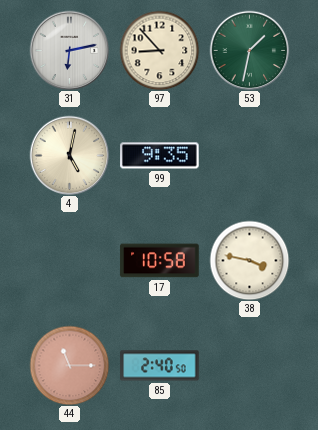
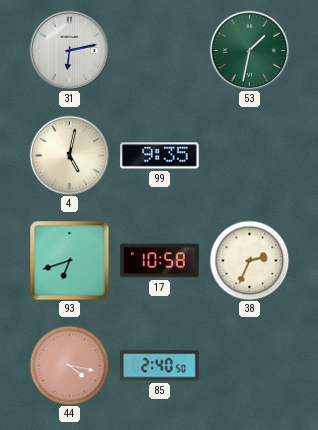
97: 8:53 -> none (159, 50)
93: none -> 6:42 (69, 260)
38: 3:47 -> 2:34 (249, 260)
44: 11:15 -> 4:17 (69, 365)
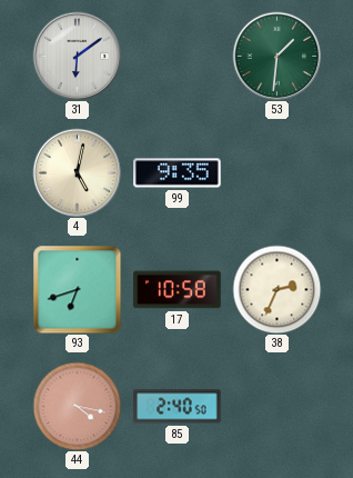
31: 6:13 -> 6:09 (77, 56)
53: 1:32 -> 1:31 (276, 56)
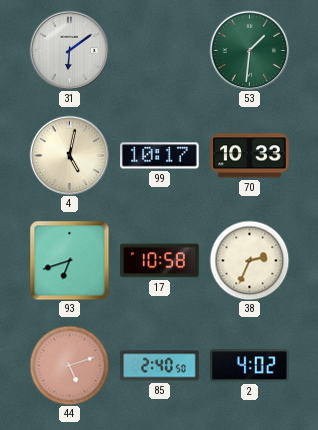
99: 9:35 -> 10:17 (160, 156)
70: none -> 10:33 (250, 156)
44: 4:17 -> 5:12 (69, 365)
2: none -> 4:02 (250, 366)
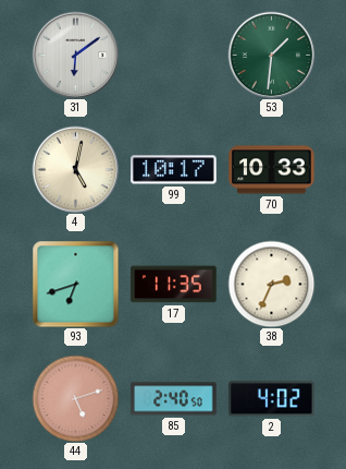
17: 10:58 -> 11:35 (174, 285)
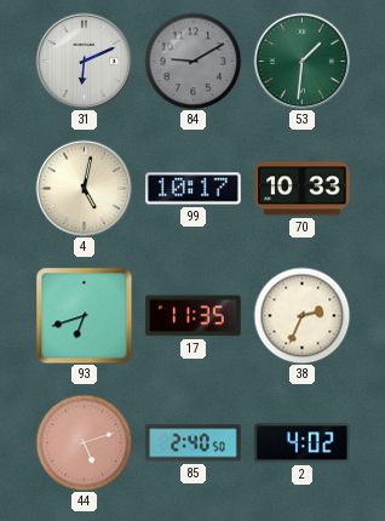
31: 6:09 -> 6:11 (84, 61)
84: none -> 9:10 (192, 61)
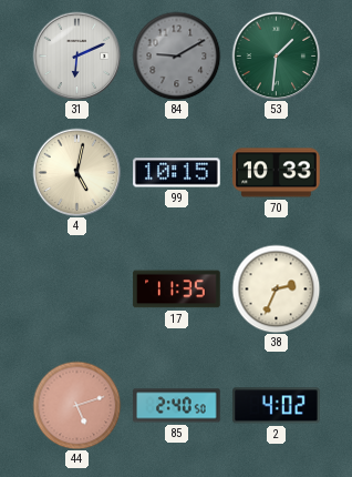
99: 10:17 -> 10:15 (177, 173)
93: 6:42 -> none (84, 315)
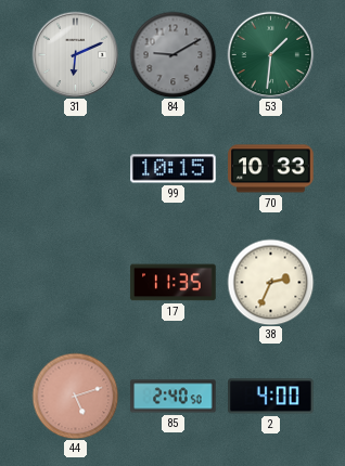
4: 5:02 -> none (76, 172)
2: 4:02 -> 4:00 (271, 397)
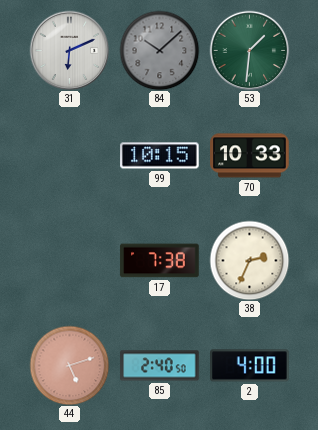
84: 9:10 -> 10:08 (159, 50)
17: 11:35 -> 7:38 (160, 261)
